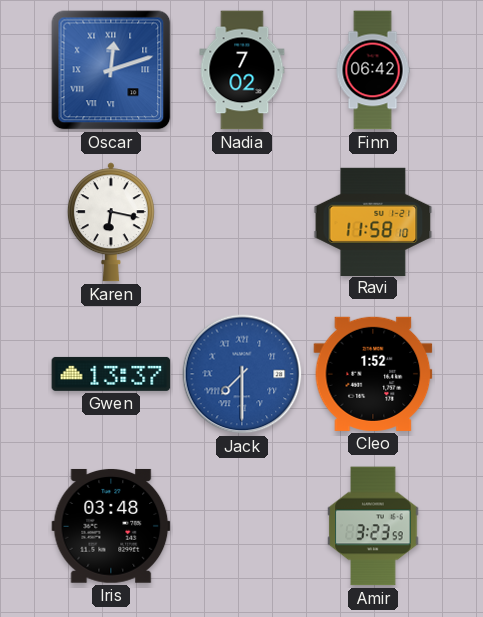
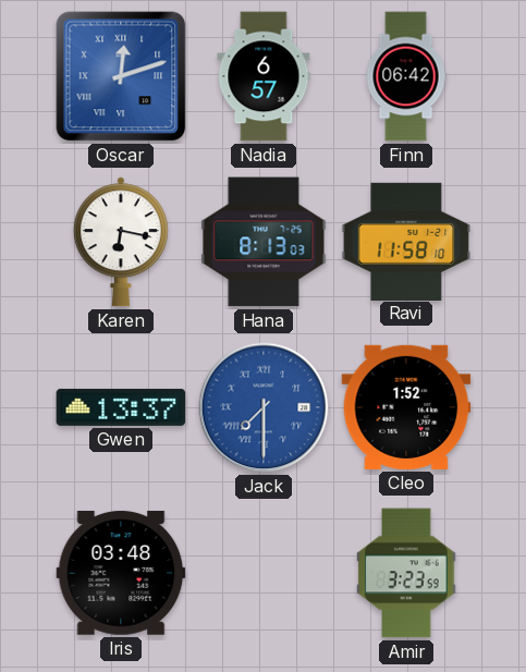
Nadia: 7:02 -> 6:57 (264, 76)
Hana: none -> 8:13 (264, 242)
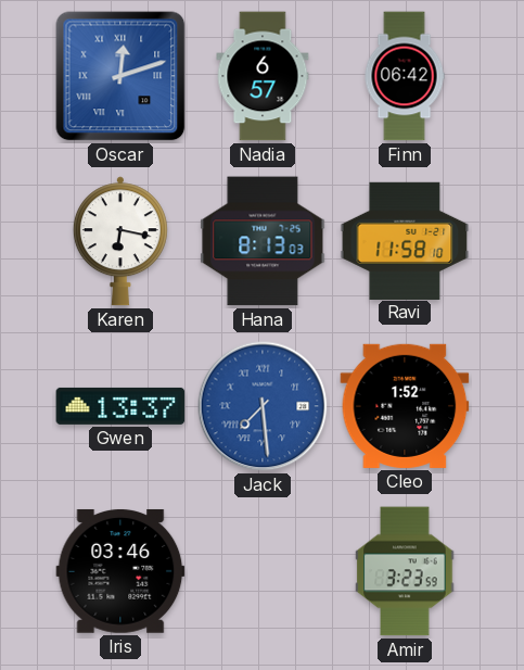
Jack: 7:30 -> 7:29 (263, 406)
Iris: 03:48 -> 03:46 (120, 571)
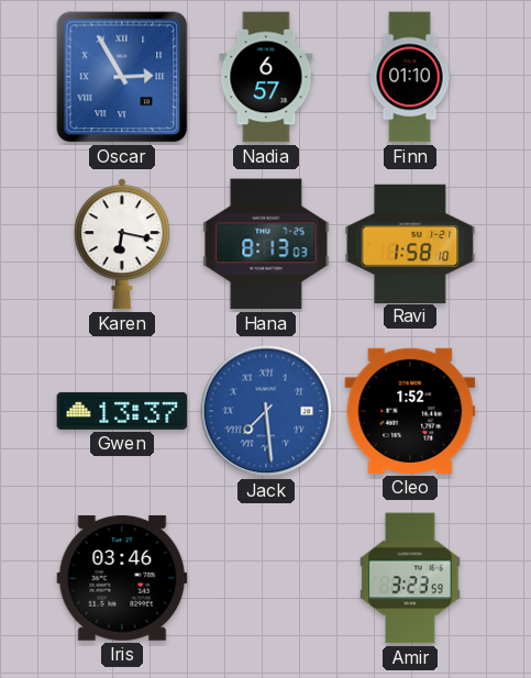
Oscar: 12:12 -> 2:55 (122, 77)
Finn: 06:42 -> 01:10 (410, 77)
Ravi: 11:58 -> 1:58 (410, 243)
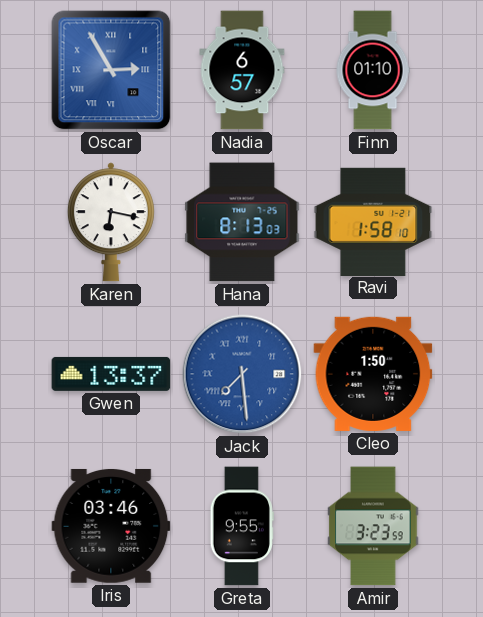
Cleo: 1:52 -> 1:50 (373, 374)
Greta: none -> 9:55 (242, 526)
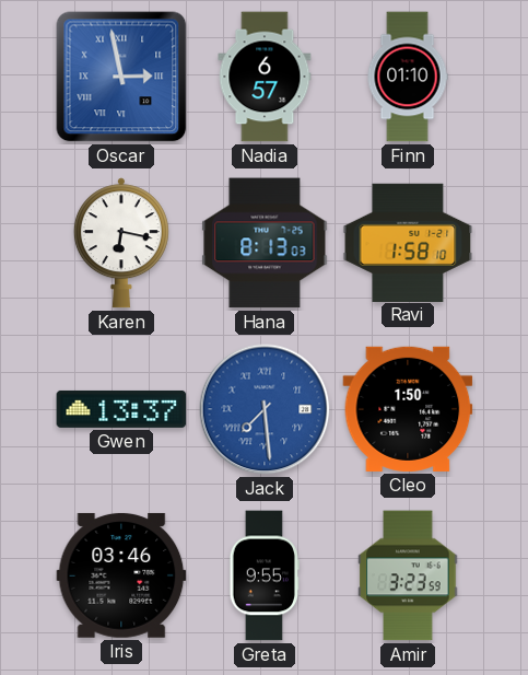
Oscar: 2:55 -> 2:58 (121, 77)
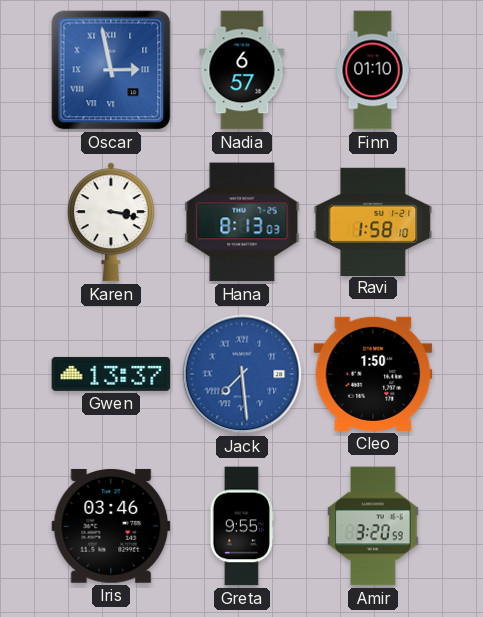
Karen: 6:17 -> 3:17 (111, 222)
Amir: 3:23 -> 3:20 (373, 526)
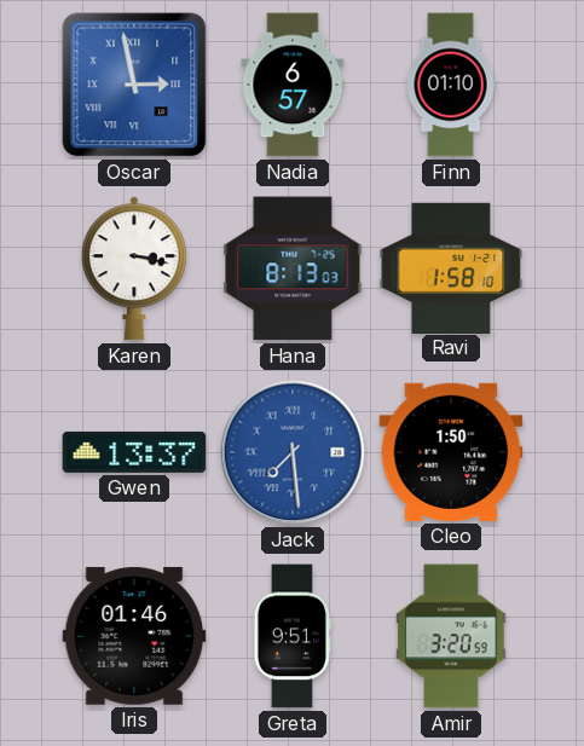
Iris: 03:46 -> 01:46 (134, 636)
Greta: 9:55 -> 9:51 (293, 636)
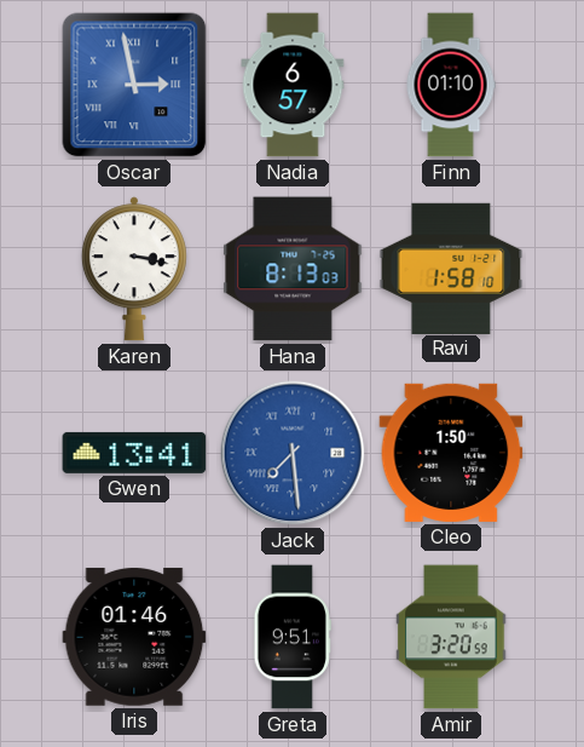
Gwen: 13:37 -> 13:41 (134, 453)
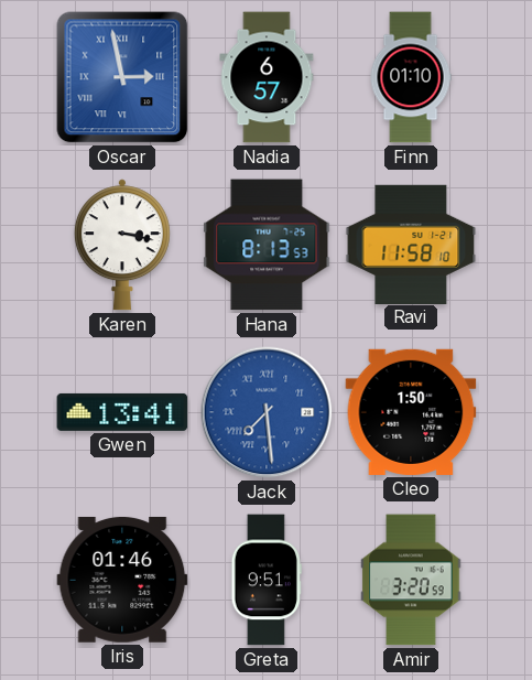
Hana: 8:13:03 -> 8:13:53 (267, 245)
Ravi: 1:58 -> 11:58 (411, 244)
